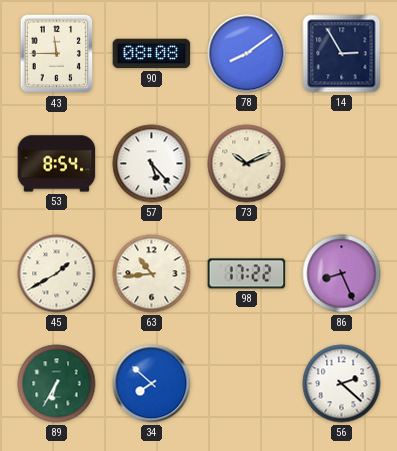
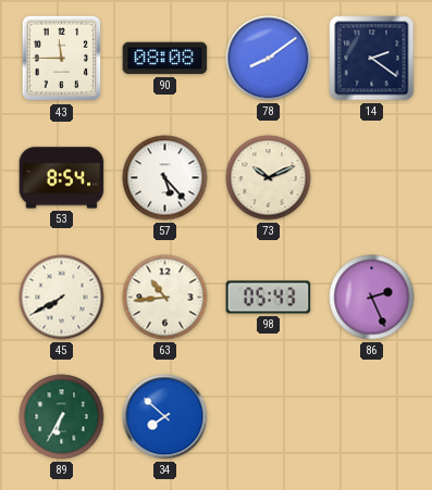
14: 2:55 -> 2:21 (372, 59)
45: 1:40 -> 7:40 (62, 298)
98: 17:22 -> 05:43 (269, 298)
86: 8:26 -> 2:26 (372, 298)
56: 2:22 -> none (342, 384)
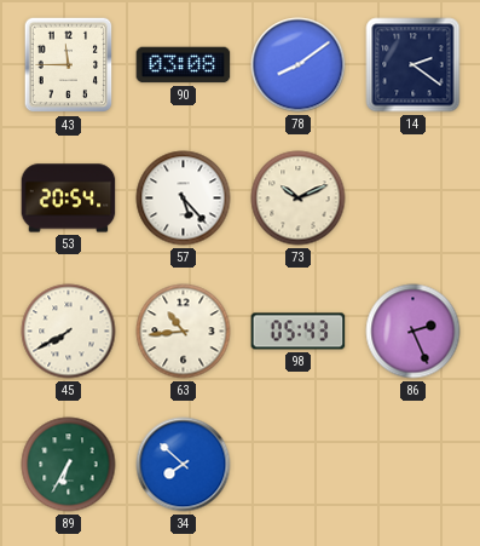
90: 08:08 -> 03:08 (184, 65)
53: 8:54 -> 20:54 (69, 199)
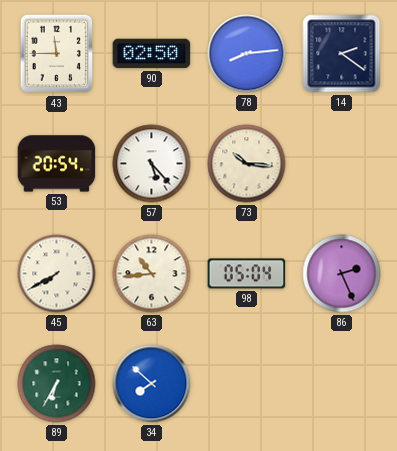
90: 03:08 -> 02:50 (152, 54)
78: 8:09 -> 8:14 (247, 54)
73: 10:11 -> 10:16 (247, 164)
98: 05:43 -> 05:04 (247, 274)
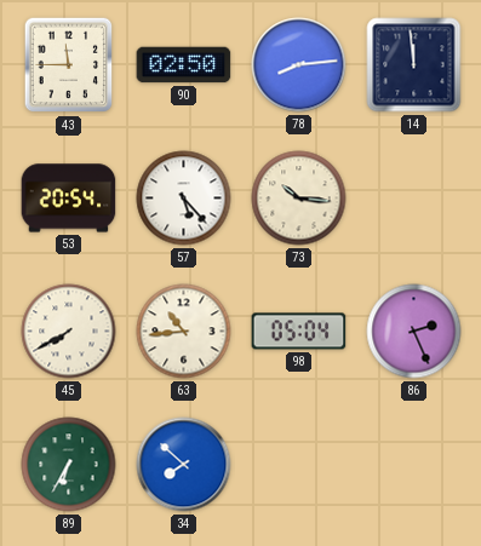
14: 2:21 -> 11:59 (414, 65)
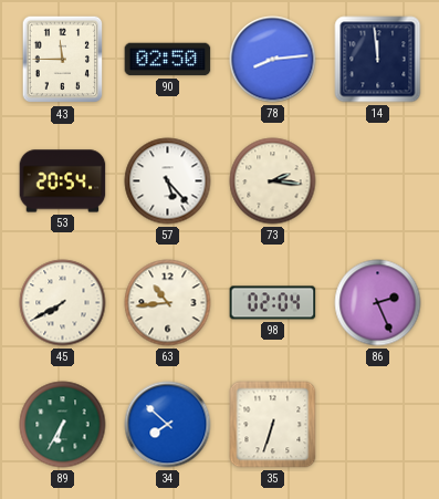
73: 10:16 -> 2:16 (273, 181)
98: 05:04 -> 02:04 (273, 303)
35: none -> 6:33 (273, 425)
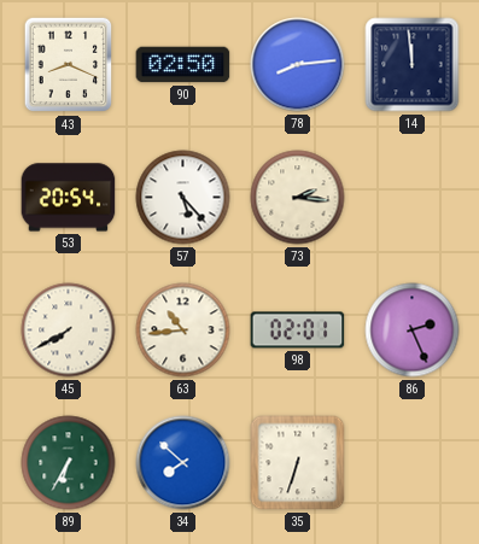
43: 11:45 -> 8:19 (69, 65)
98: 02:04 -> 02:01 (298, 331)
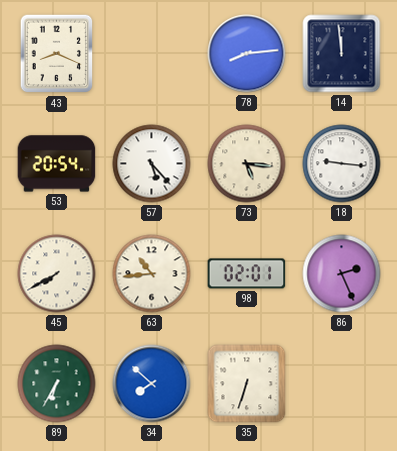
90: 02:50 -> none (183, 65)
73: 2:16 -> 5:16 (247, 164)
18: none -> 9:16 (342, 164)
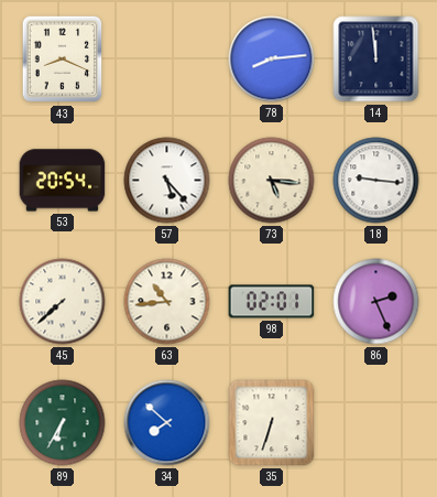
45: 7:40 -> 7:38 (63, 302)
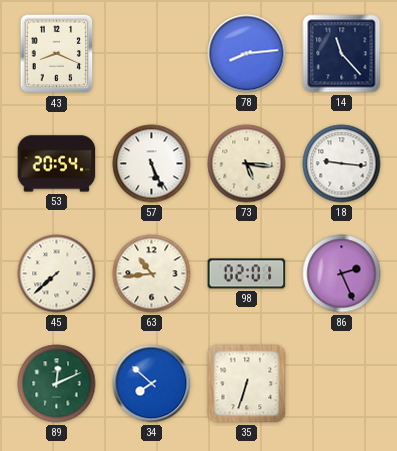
14: 11:59 -> 11:23 (342, 54)
57: 5:23 -> 5:26 (152, 164)
89: 6:35 -> 12:11 (57, 384)
